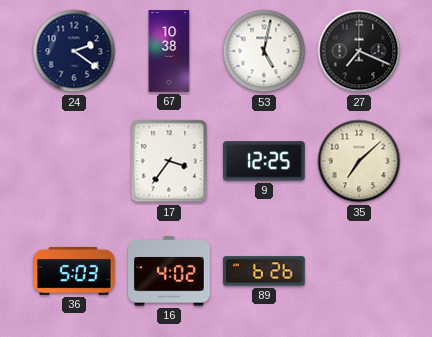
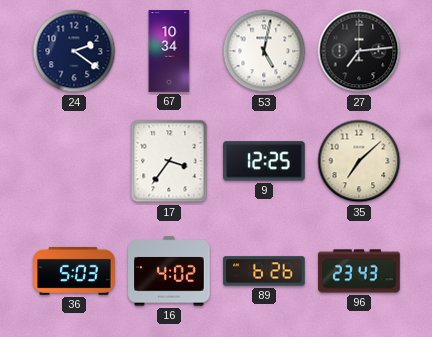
67: 10:38 -> 10:34 (169, 51)
27: 7:19 -> 7:14 (359, 51)
96: none -> 23:43 (359, 271)
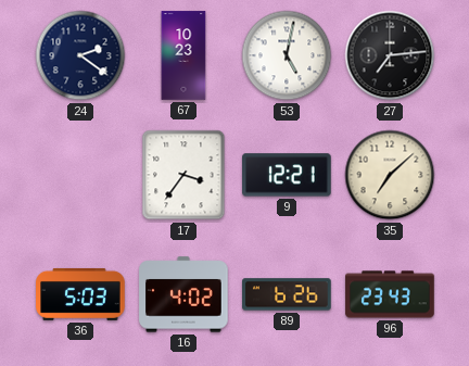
67: 10:34 -> 10:23 (183, 55)
9: 12:25 -> 12:21 (287, 175)
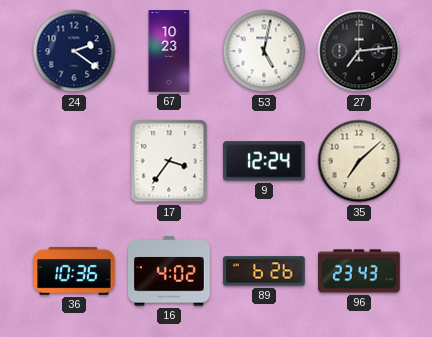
9: 12:21 -> 12:24 (264, 161)
36: 5:03 -> 10:36 (74, 271)
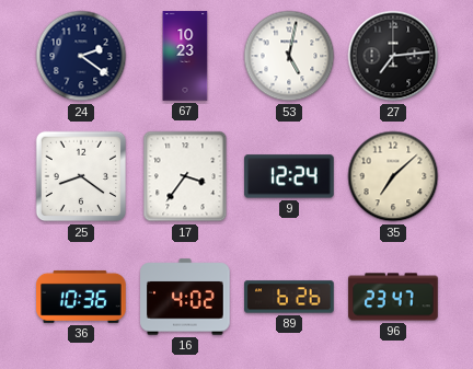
25: none -> 8:21 (81, 176)
96: 23:43 -> 23:47 (393, 297)
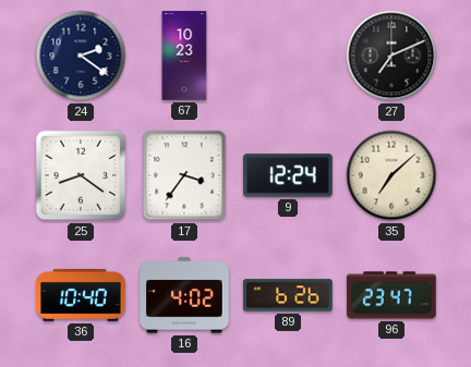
53: 5:02 -> none (289, 56)
27: 7:14 -> 7:11 (391, 56)
36: 10:36 -> 10:40 (81, 295)
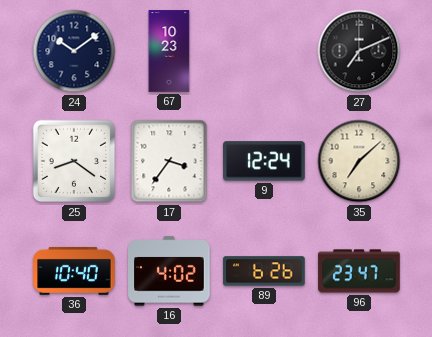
24: 2:21 -> 10:09 (74, 51)
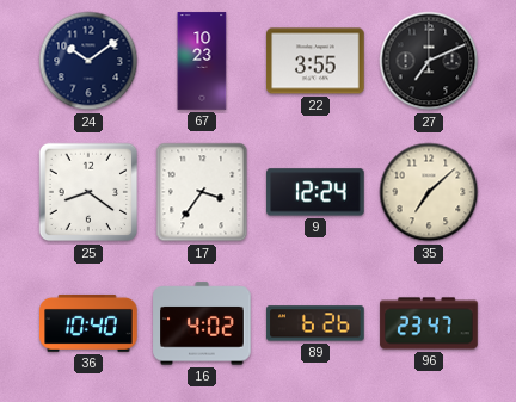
22: none -> 3:55 (315, 61)
